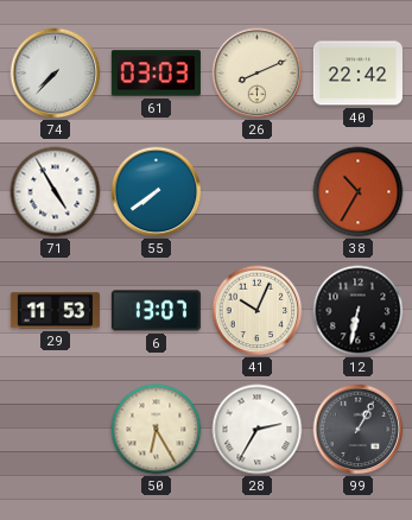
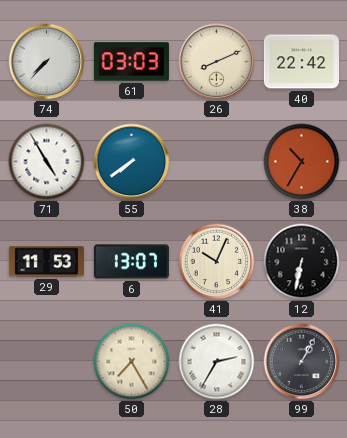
50: 6:25 -> 7:25 (132, 362)
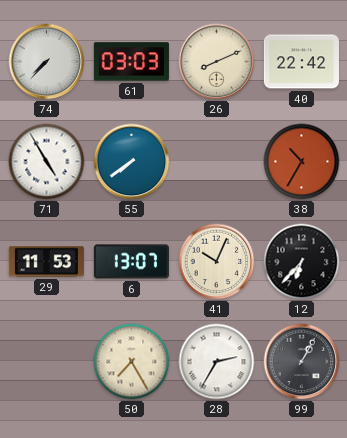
12: 6:32 -> 6:37 (302, 262)
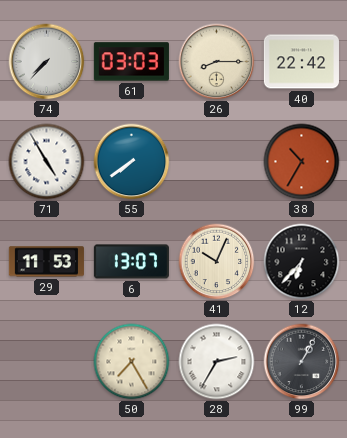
26: 8:11 -> 8:15 (217, 62)
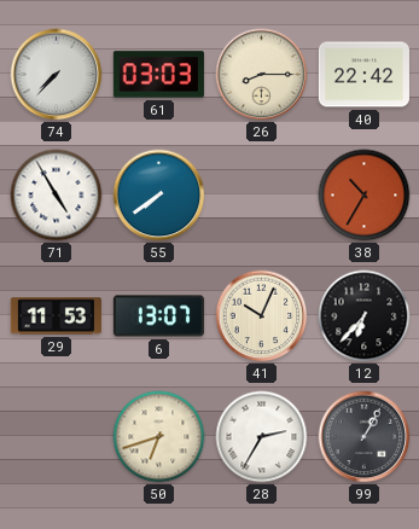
50: 7:25 -> 6:42 (159, 437)
